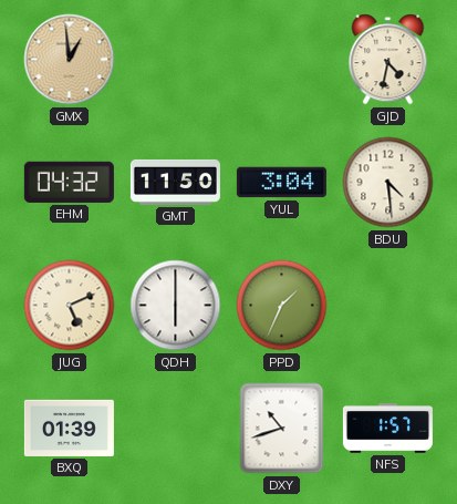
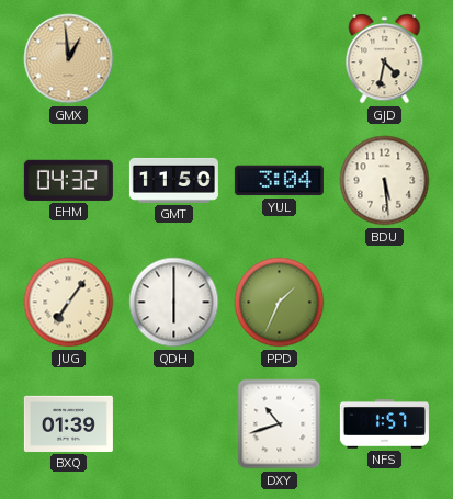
BDU: 4:29 -> 5:29 (385, 181)
JUG: 5:11 -> 7:06 (69, 303)
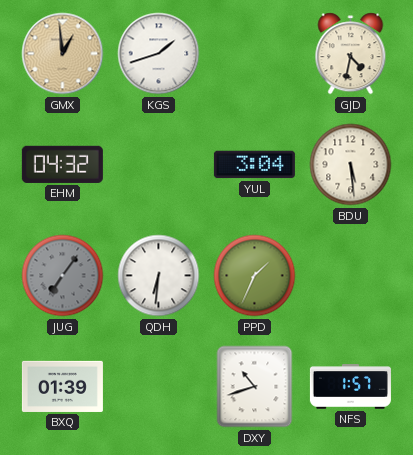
KGS: none -> 1:42 (159, 54)
GMT: 11:50 -> none (173, 180)
JUG dial: cream -> grey (63, 276)
QDH: 6:00 -> 6:31 (159, 276)
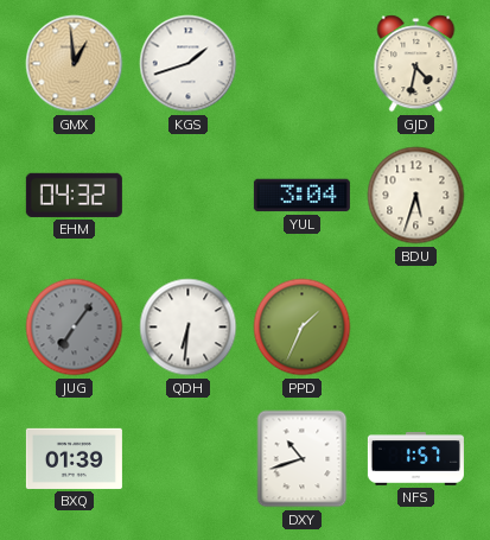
BDU: 5:29 -> 5:33 (416, 196)
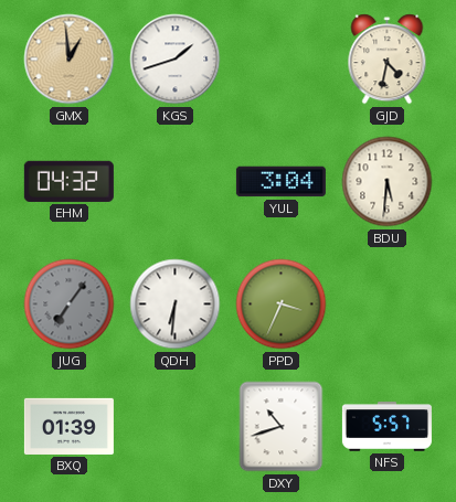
BDU: 5:33 -> 5:31 (388, 182)
PPD: 1:34 -> 3:34 (282, 305)
NFS: 1:57 -> 5:57 (386, 427)
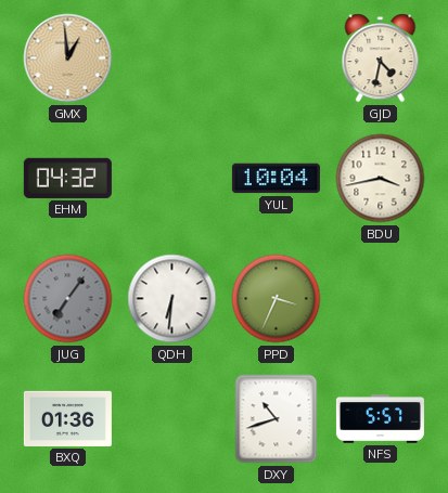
KGS: 1:42 -> none (176, 60)
YUL: 3:04 -> 10:04 (276, 179)
BDU: 5:31 -> 3:43 (381, 179)
BXQ: 01:39 -> 01:36 (67, 418)
